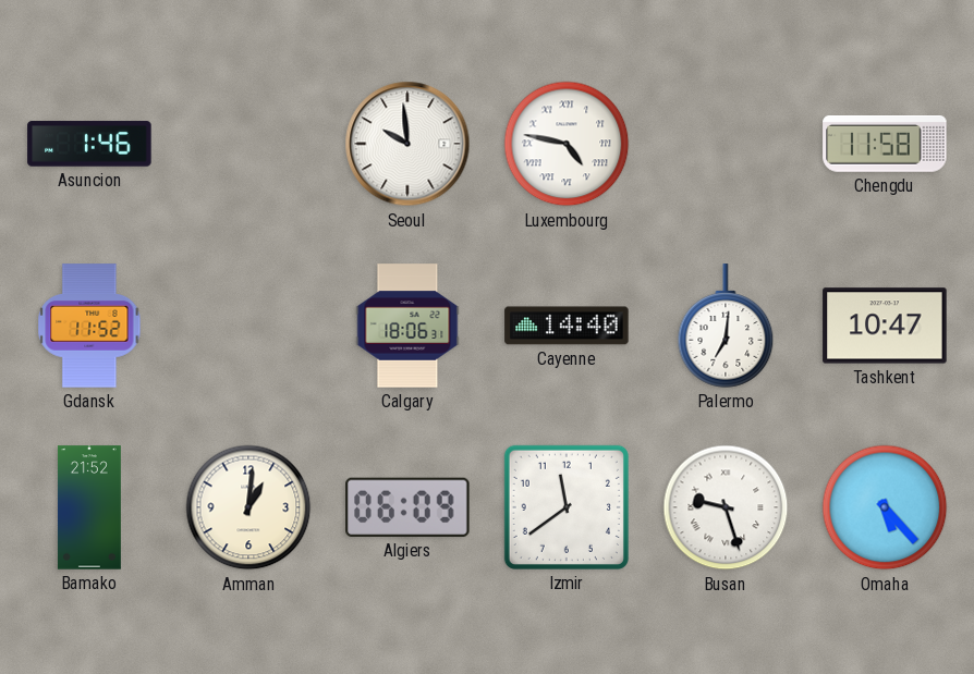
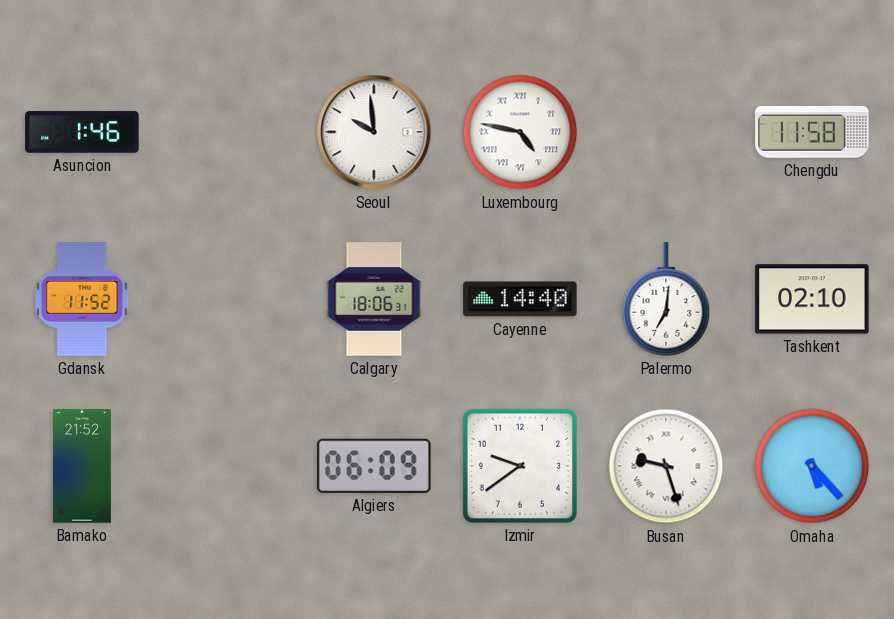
Tashkent: 10:47 -> 02:10 (812, 299)
Amman: 1:01 -> none (248, 507)
Izmir: 11:39 -> 9:39 (520, 466)
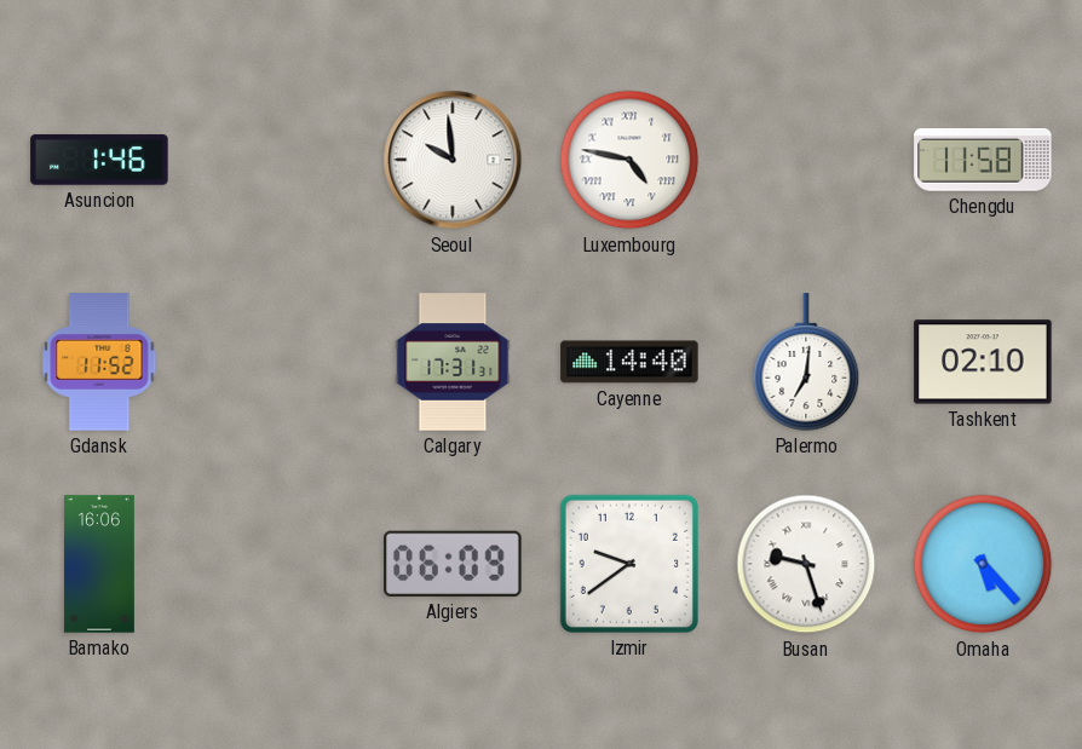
Calgary: 18:06 -> 17:31 (453, 362)
Bamako: 21:52 -> 16:06 (99, 564)
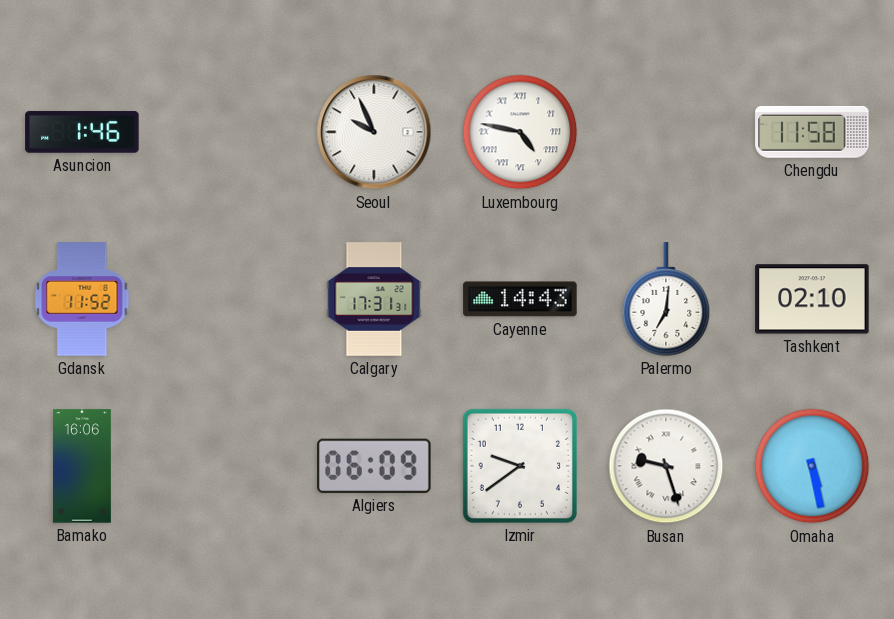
Seoul: 9:59 -> 9:56 (374, 132)
Cayenne: 14:40 -> 14:43 (520, 299)
Omaha: 5:23 -> 5:28 (812, 466)
